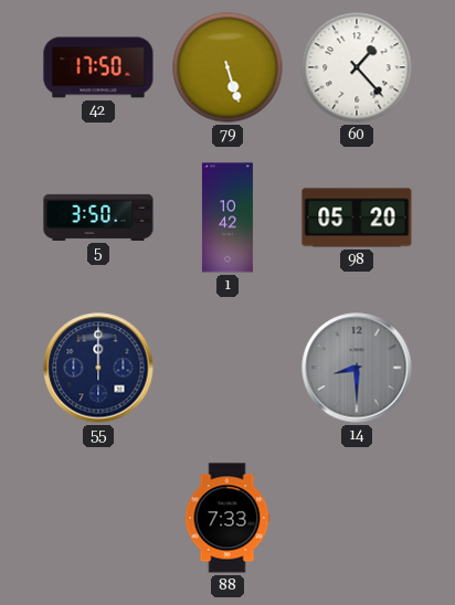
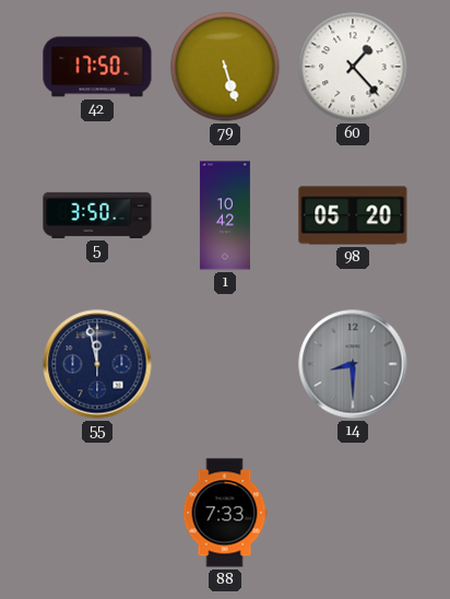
55: 12:00 -> 11:58 (97, 364)
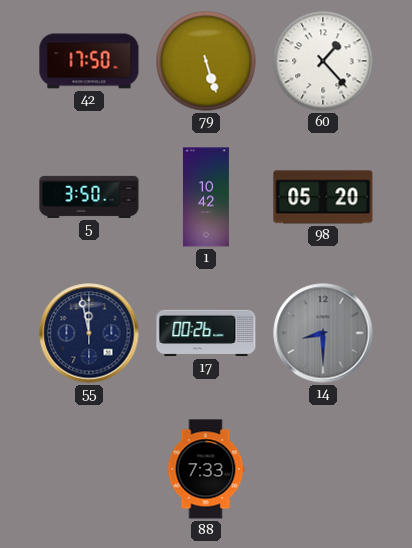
17: none -> 00:26 (206, 333)
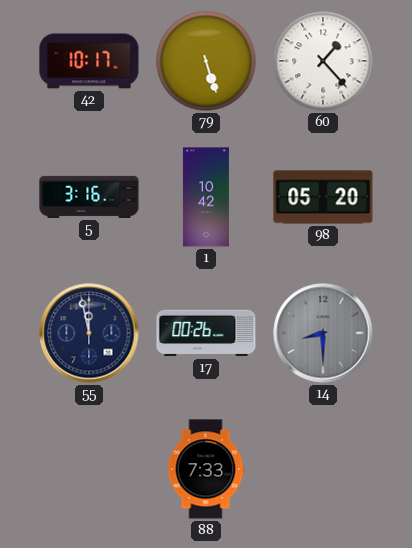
42: 17:50 -> 10:17 (89, 61)
5: 3:50 -> 3:16 (89, 197)
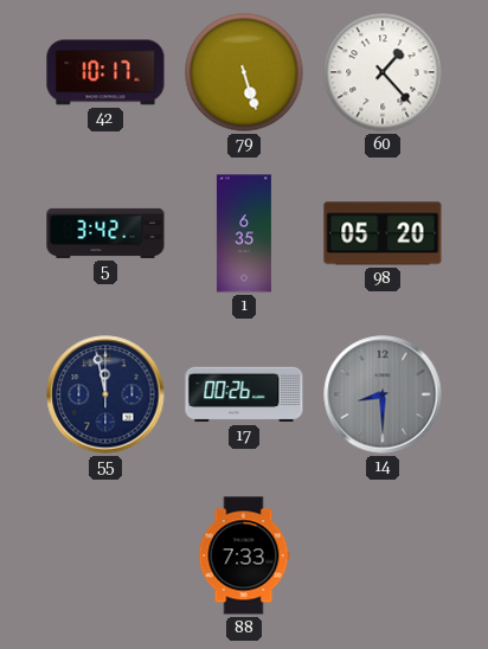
5: 3:16 -> 3:42 (105, 233)
1: 10:42 -> 6:35 (244, 233)
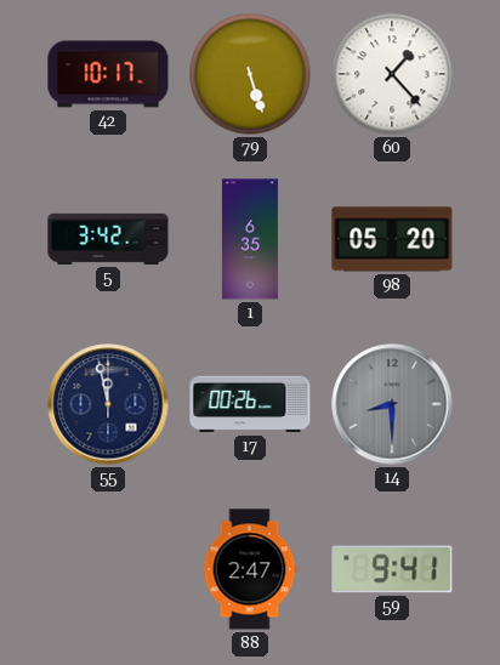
88: 7:33 -> 2:47 (250, 569)
59: none -> 9:41 (392, 569)
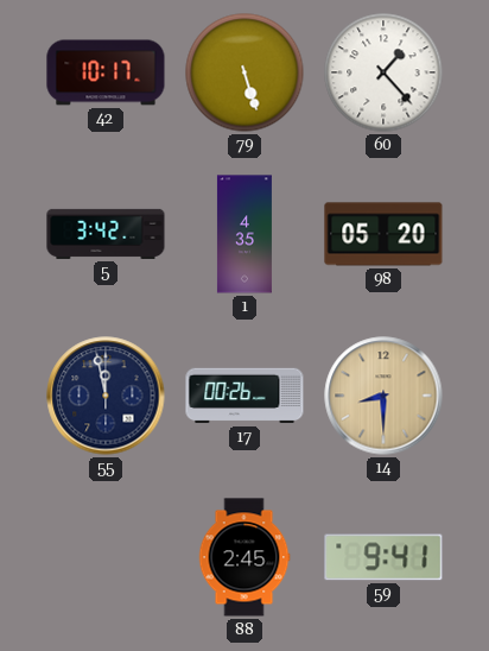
1: 6:35 -> 4:35 (244, 234)
14 dial: grey -> champagne (383, 396)
88: 2:47 -> 2:45 (244, 557)
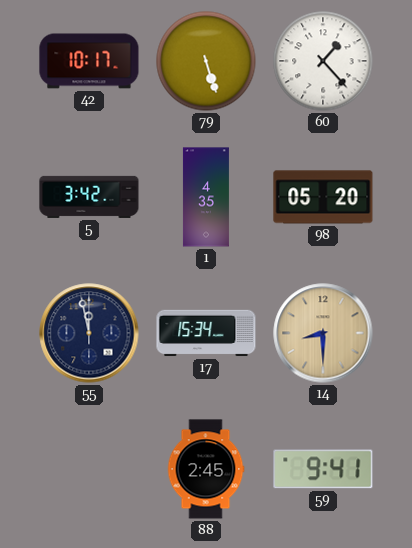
17: 00:26 -> 15:34 (206, 333)
